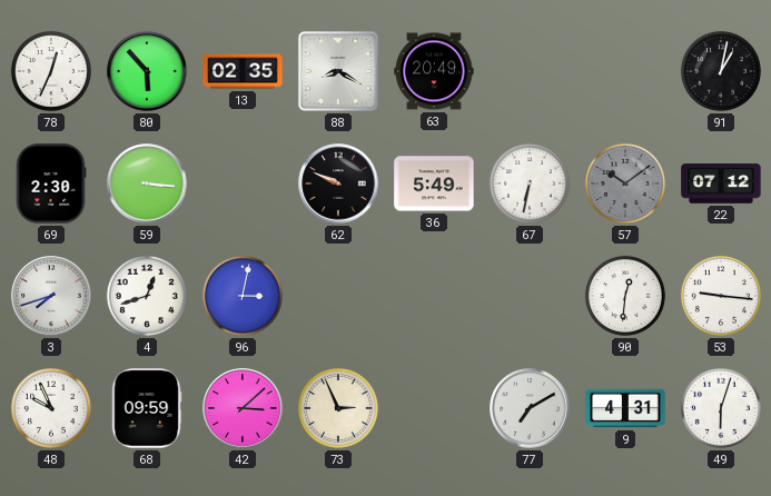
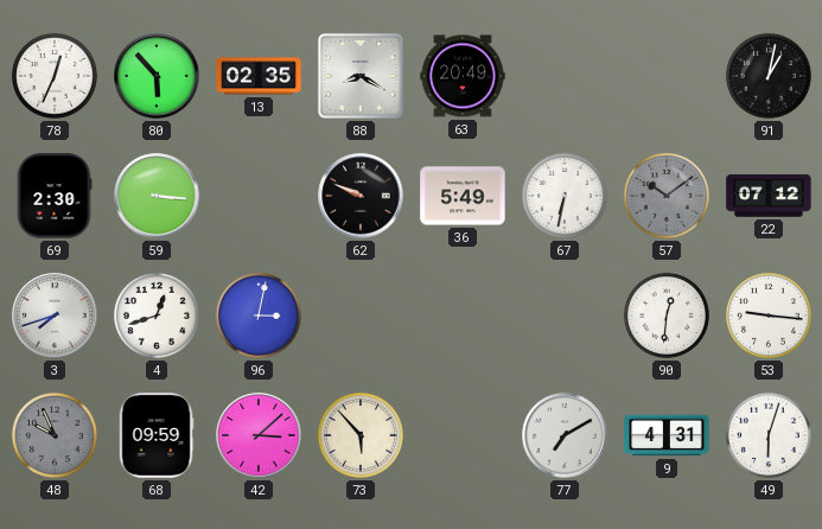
48 dial: white -> grey (55, 435)
73: 2:56 -> 5:53 (361, 435)
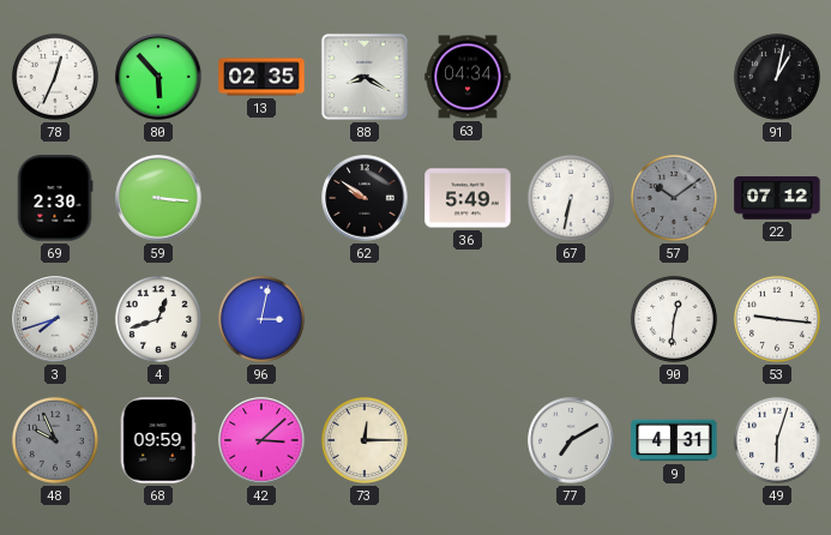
63: 20:49 -> 04:34 (468, 77)
62: 9:49 -> 9:51 (365, 198)
73: 5:53 -> 12:15 (365, 440)
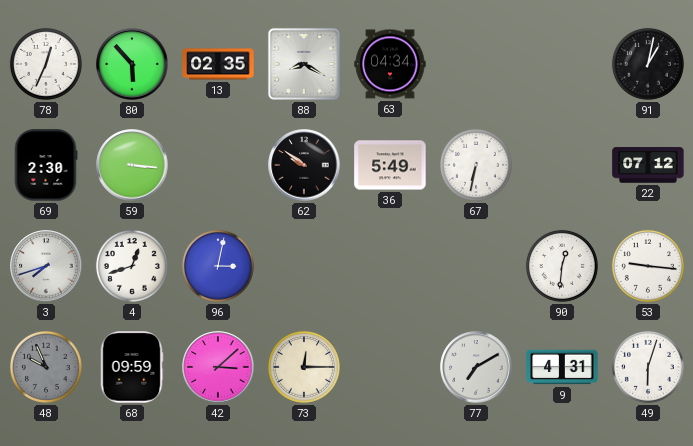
57: 10:09 -> none (674, 198)
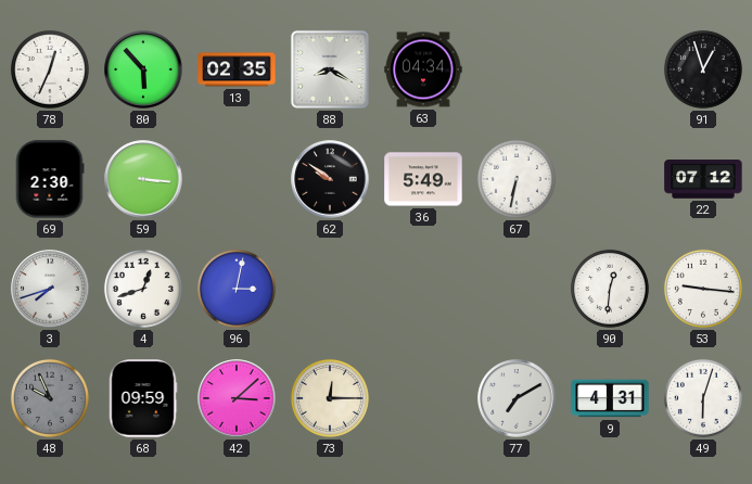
91: 1:02 -> 12:57 (703, 69)
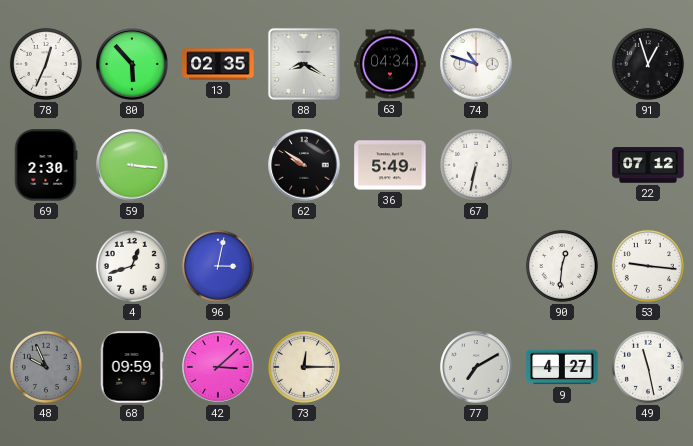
74: none -> 10:48 (476, 64)
3: 7:42 -> none (50, 289)
9: 4:31 -> 4:27 (562, 367)
49: 6:03 -> 11:28 (648, 367)
